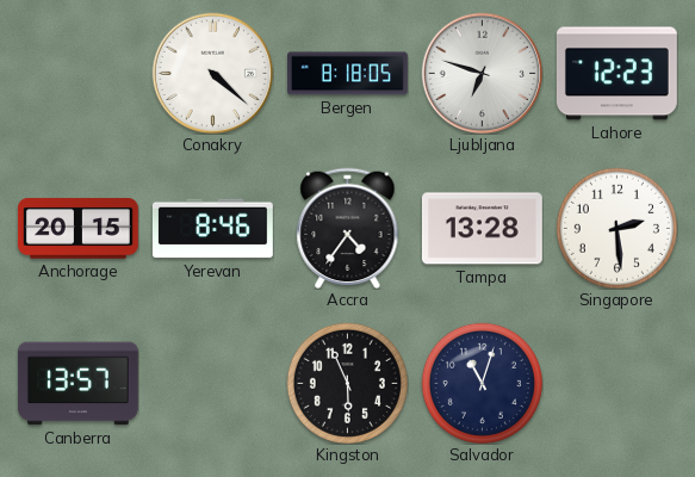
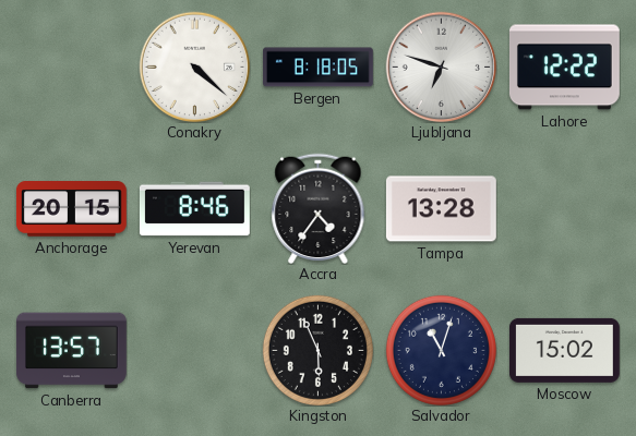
Lahore: 12:23 -> 12:22 (564, 68)
Singapore: 2:29 -> none (616, 228)
Moscow: none -> 15:02 (564, 350)
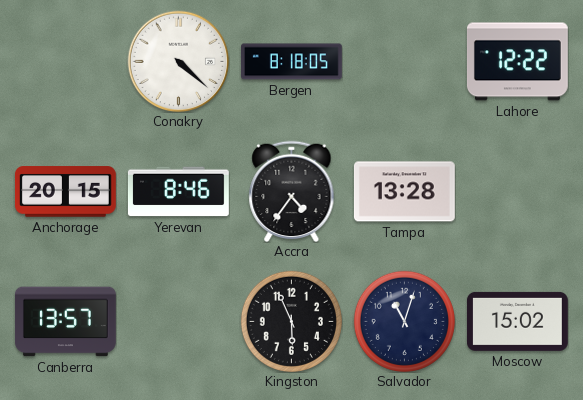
Ljubljana: 6:48 -> none (441, 66)
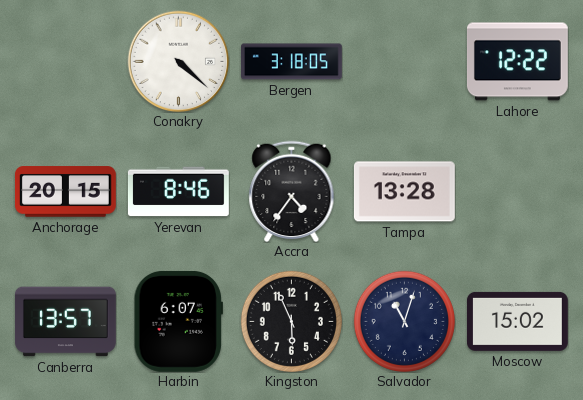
Bergen: 8:18 -> 3:18 (291, 62)
Harbin: none -> 6:07 (178, 321)
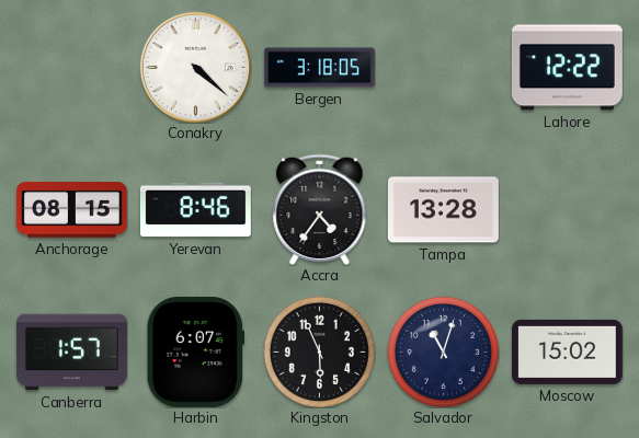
Anchorage: 20:15 -> 08:15 (71, 210)
Canberra: 13:57 -> 1:57 (71, 353)
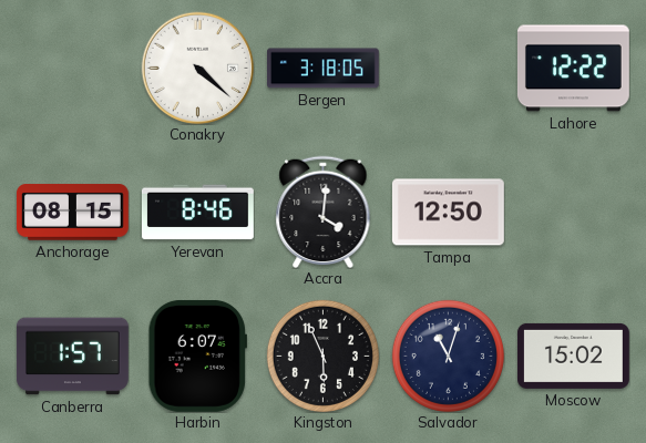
Accra: 4:36 -> 4:01 (324, 212)
Tampa: 13:28 -> 12:50 (448, 213)
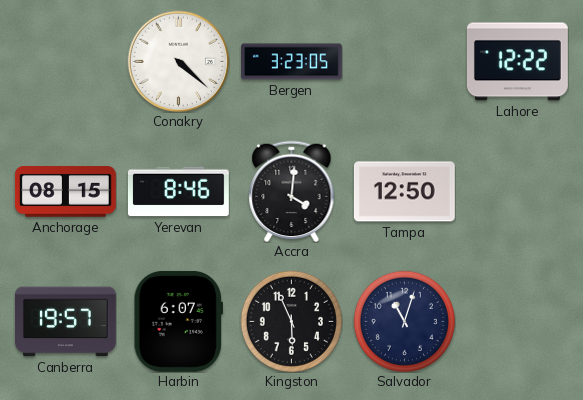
Bergen: 3:18 -> 3:23 (291, 62)
Canberra: 1:57 -> 19:57 (65, 322)
Moscow: 15:02 -> none (573, 356)
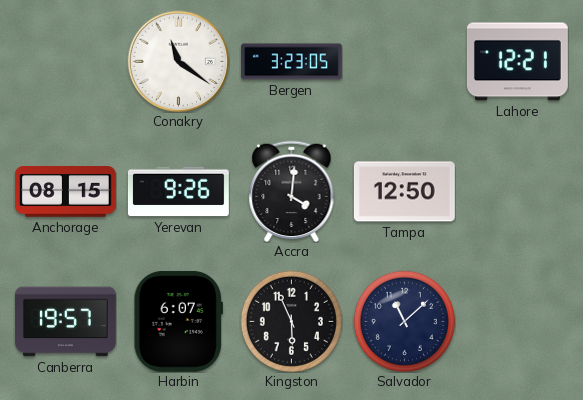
Conakry: 4:22 -> 11:21 (178, 61)
Lahore: 12:22 -> 12:21 (517, 62)
Yerevan: 8:46 -> 9:26 (178, 192)
Salvador: 11:03 -> 11:08 (404, 321)
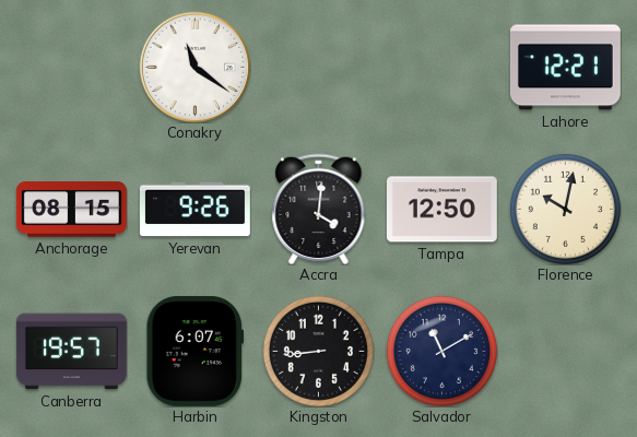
Bergen: 3:23 -> none (291, 62)
Florence: none -> 10:02 (565, 209)
Kingston: 5:56 -> 8:44 (318, 351)
Salvador: 11:08 -> 11:10 (441, 351)
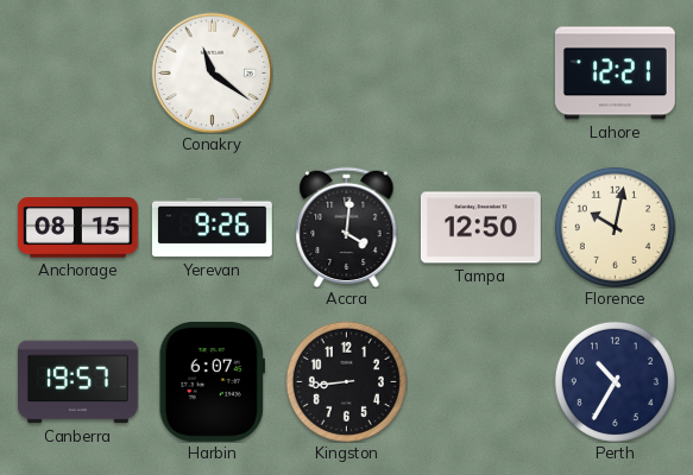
Salvador: 11:10 -> none (441, 351)
Perth: none -> 10:35 (615, 381)
